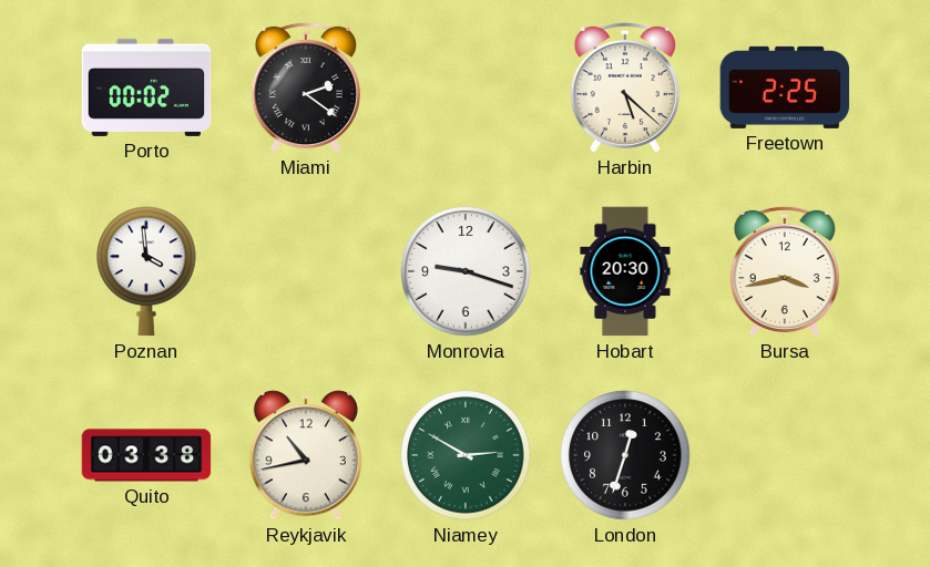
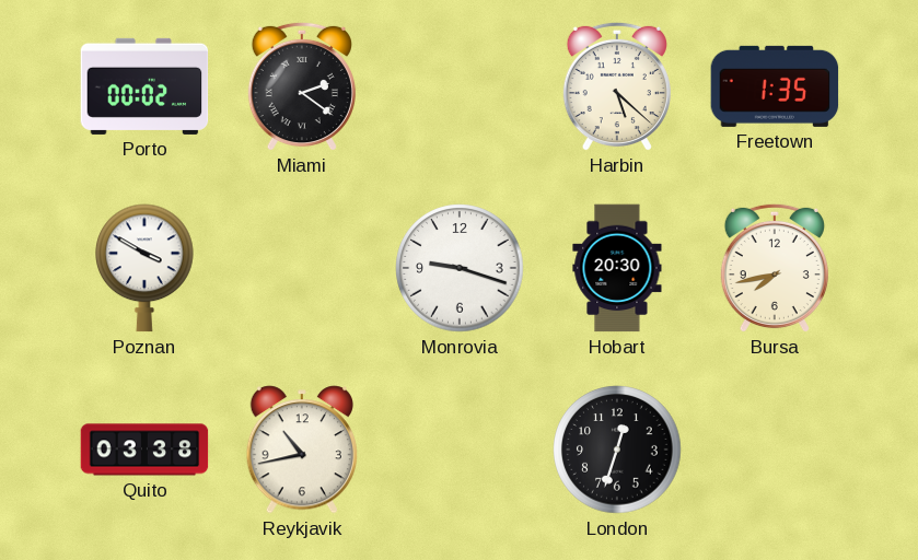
Freetown: 2:25 -> 1:35 (775, 86)
Poznan: 3:59 -> 3:50 (144, 268)
Bursa: 3:43 -> 7:43 (775, 268)
Niamey: 2:50 -> none (466, 455)
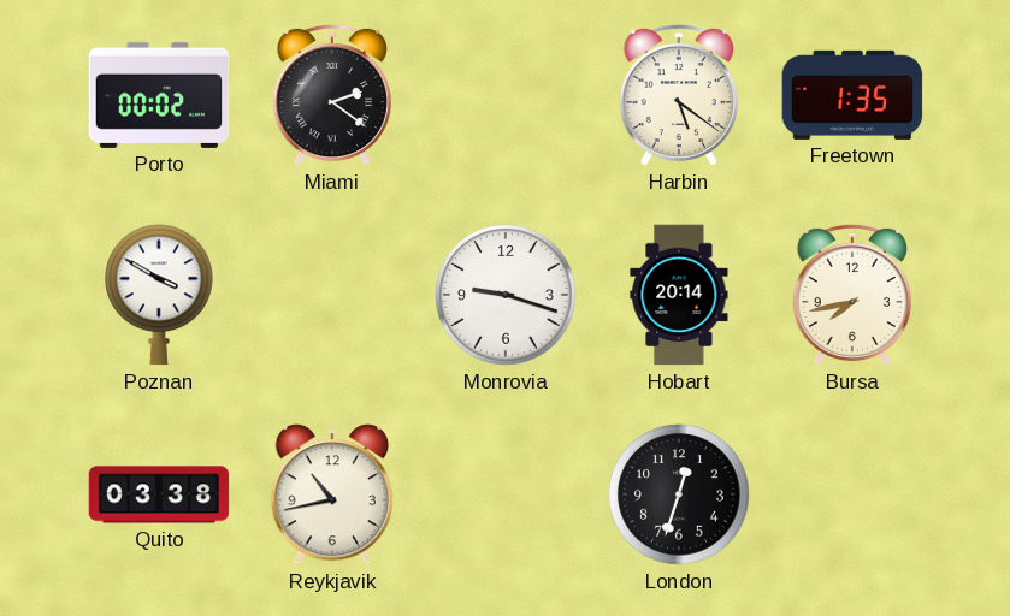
Harbin: 5:22 -> 5:21 (679, 95)
Hobart: 20:30 -> 20:14 (679, 295)
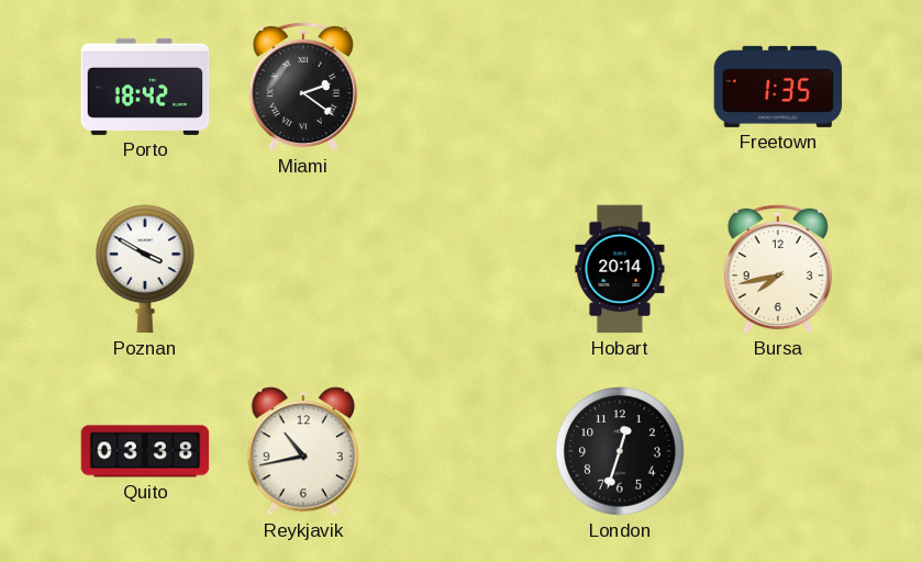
Porto: 00:02 -> 18:42 (145, 87)
Harbin: 5:21 -> none (679, 95)
Monrovia: 9:18 -> none (506, 295)
